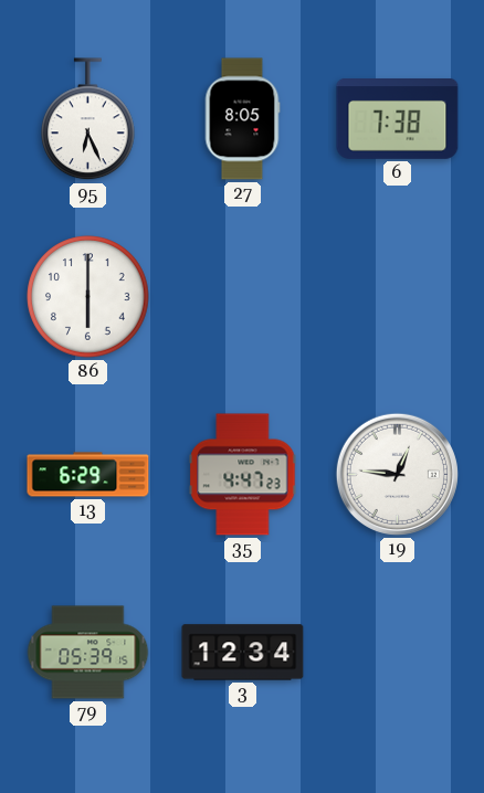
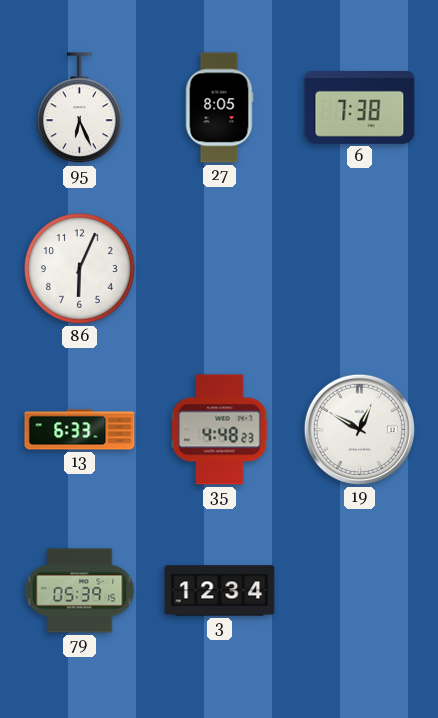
86: 6:00 -> 6:04 (80, 269)
13: 6:29 -> 6:33 (80, 430)
35: 4:47 -> 4:48 (220, 430)
19: 12:46 -> 12:50 (359, 429)
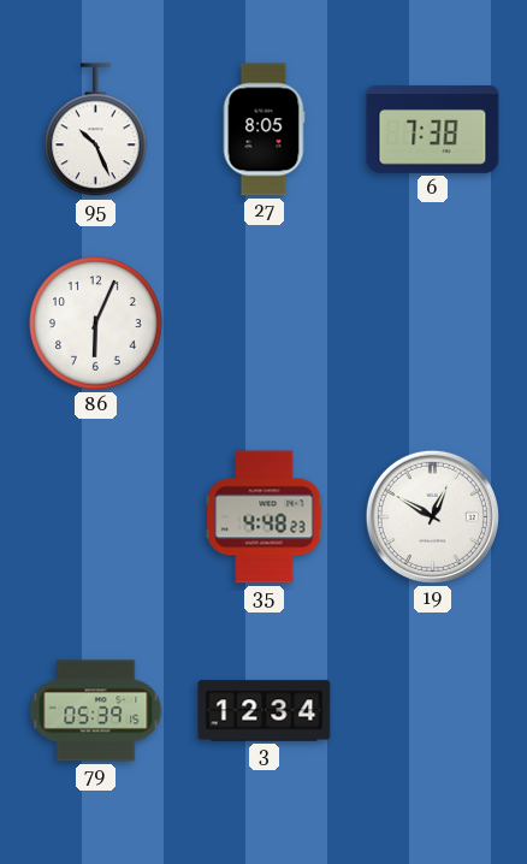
95: 6:26 -> 10:26 (96, 130)
13: 6:33 -> none (80, 430)
